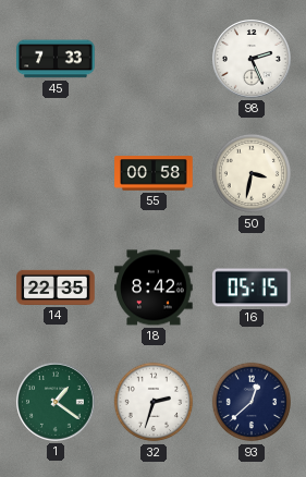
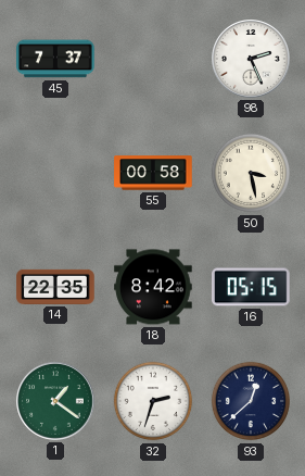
45: 7:33 -> 7:37 (55, 59)
50: 3:32 -> 3:28 (251, 173)
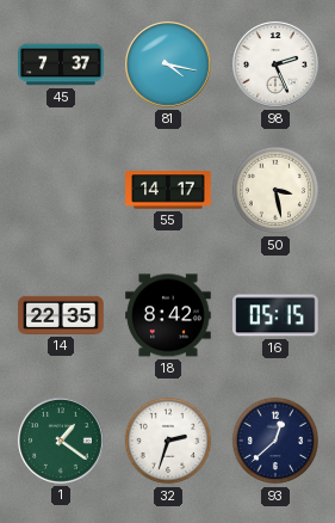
81: none -> 4:17 (169, 66)
55: 00:58 -> 14:17 (168, 190)
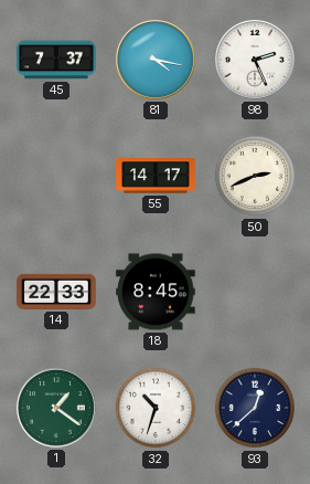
50: 3:28 -> 2:41 (255, 176)
14: 22:35 -> 22:33 (56, 292)
18: 8:42 -> 8:45 (156, 292)
16: 05:15 -> none (275, 315)
32: 2:33 -> 10:33 (156, 408)
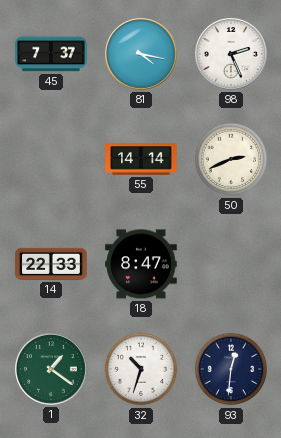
55: 14:17 -> 14:14 (141, 159)
18: 8:45 -> 8:47 (141, 264)
93: 12:38 -> 12:31 (231, 369)
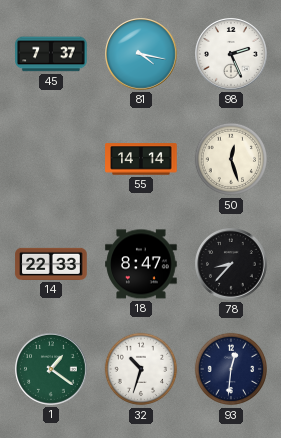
50: 2:41 -> 12:27 (231, 159)
78: none -> 8:37 (232, 265)
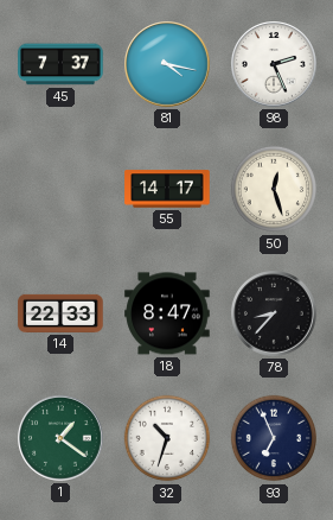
55: 14:14 -> 14:17 (167, 189)
93: 12:31 -> 6:56 (274, 438)
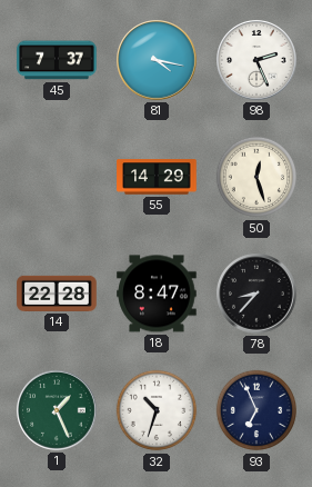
55: 14:17 -> 14:29 (157, 177)
14: 22:33 -> 22:28 (57, 294)
1: 1:21 -> 1:26 (58, 411)
